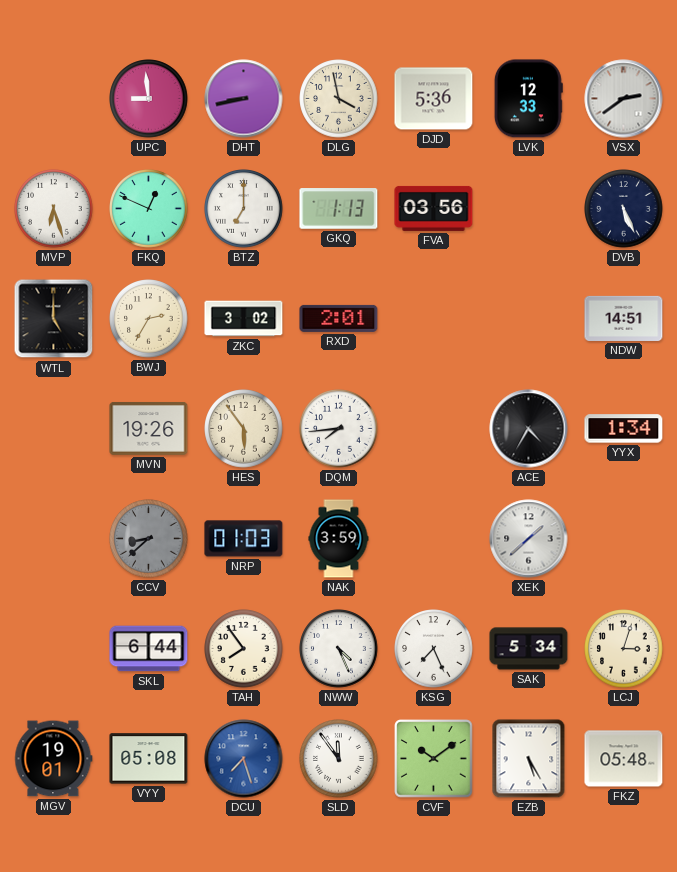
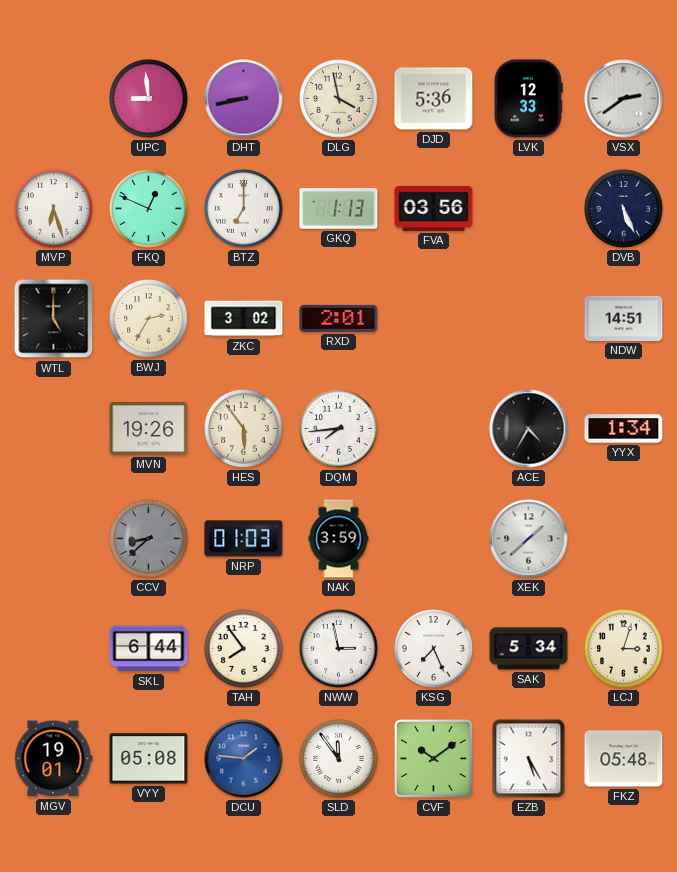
NWW: 4:26 -> 2:58 (339, 649)
DCU: 7:27 -> 1:46 (244, 759)
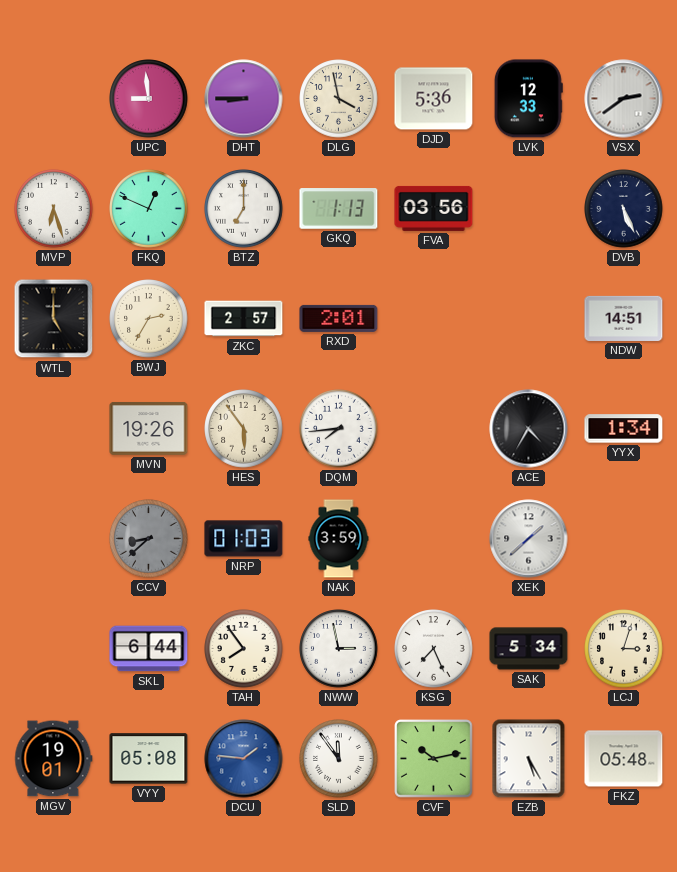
DHT: 8:43 -> 8:45 (244, 99)
ZKC: 3:02 -> 2:57 (244, 319)
CVF: 10:09 -> 10:13 (434, 759)
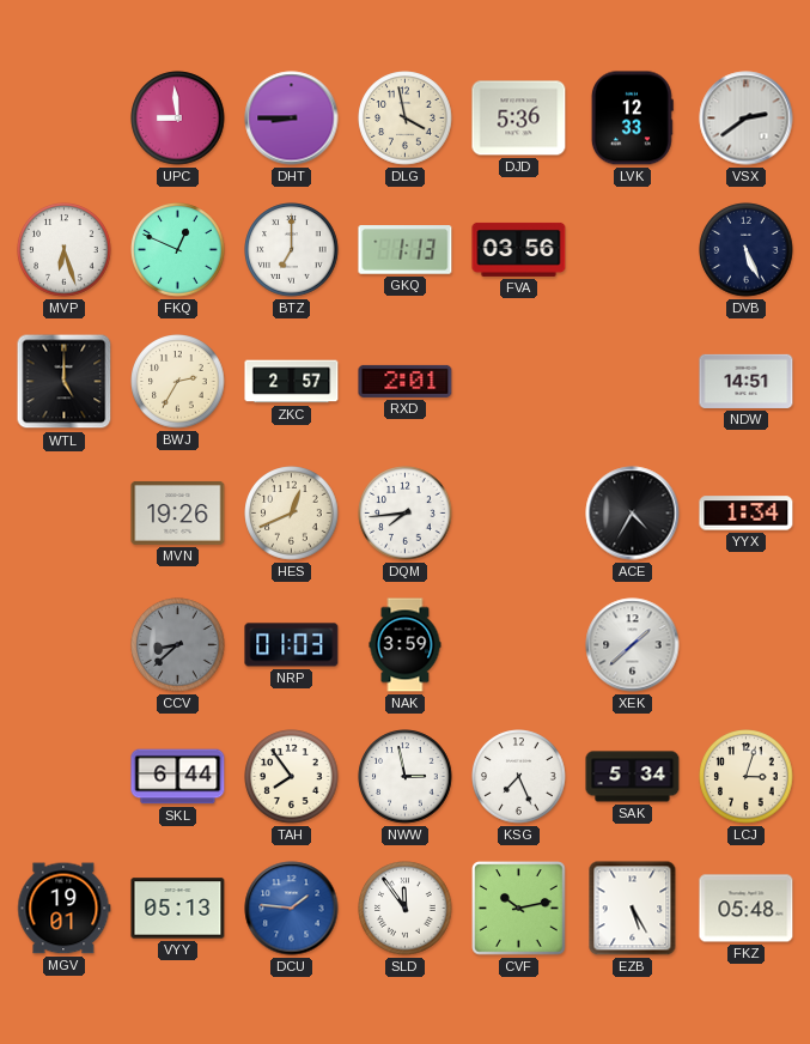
HES: 5:54 -> 12:41 (292, 514)
VYY: 05:08 -> 05:13 (178, 909)
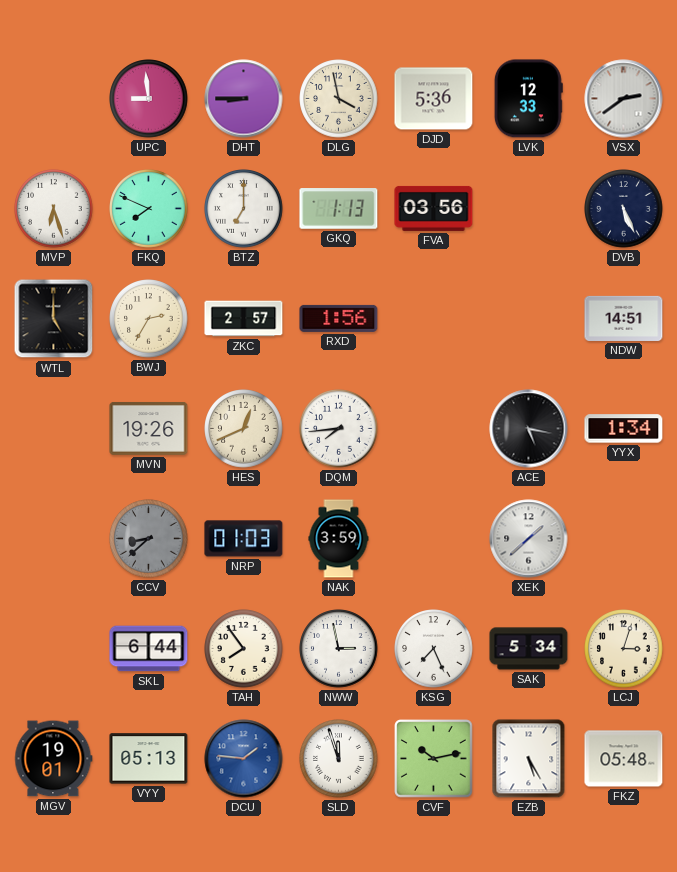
FKQ: 12:49 -> 7:49 (149, 209)
RXD: 2:01 -> 1:56 (339, 318)
ACE: 4:35 -> 5:17 (529, 429)
SLD: 11:54 -> 11:57 (339, 759)
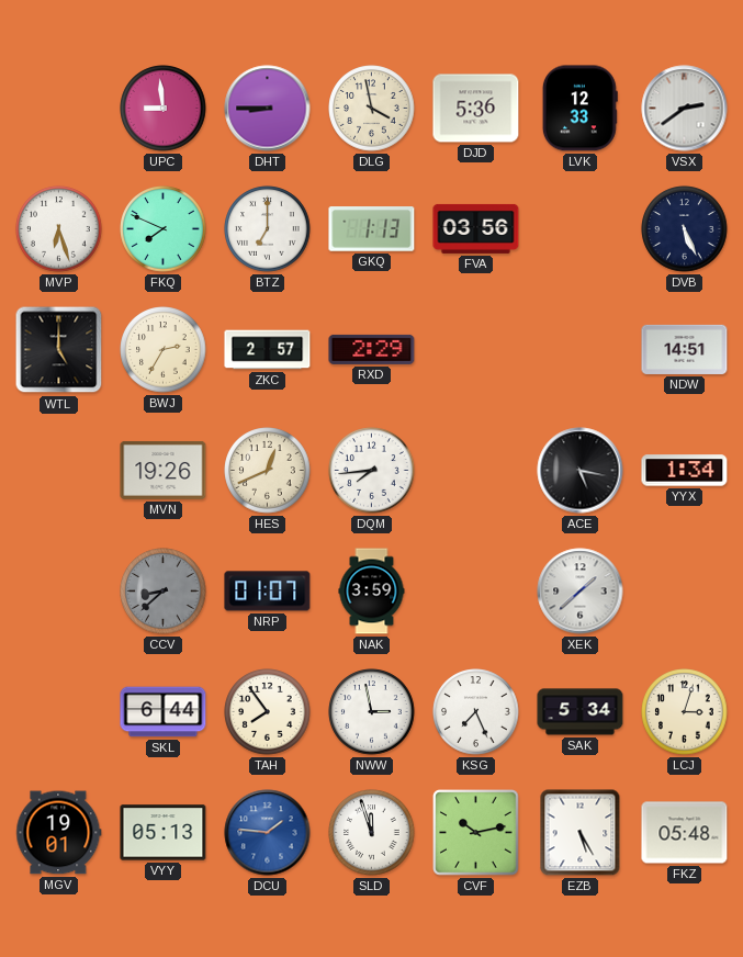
RXD: 1:56 -> 2:29 (372, 349)
NRP: 01:03 -> 01:07 (268, 592)
